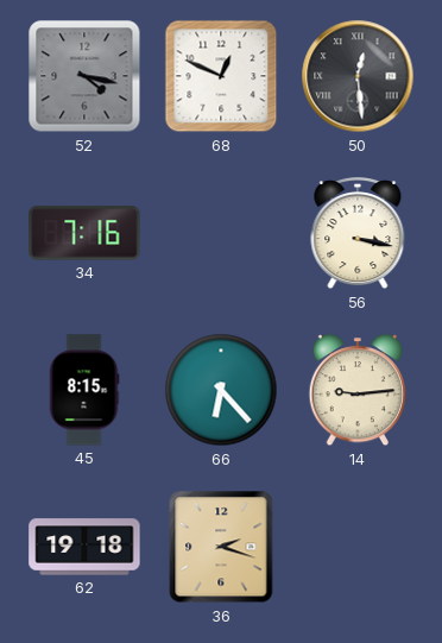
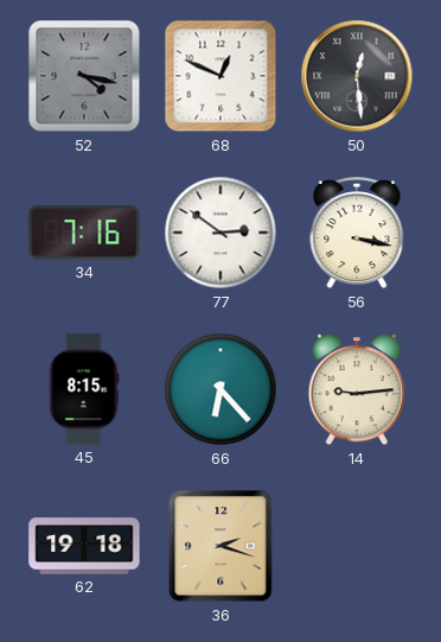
77: none -> 2:51 (220, 233)
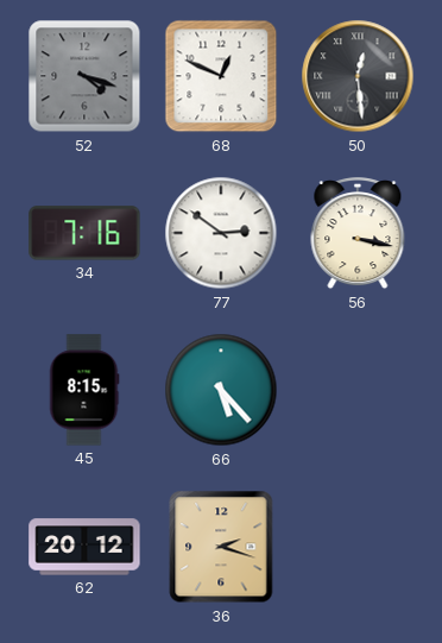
52: 4:17 -> 4:18 (84, 76)
66: 6:23 -> 5:23 (221, 390)
14: 9:14 -> none (357, 390)
62: 19:18 -> 20:12 (84, 547)
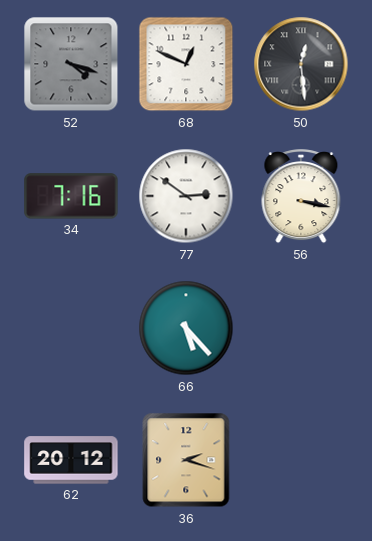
45: 8:15 -> none (84, 390)
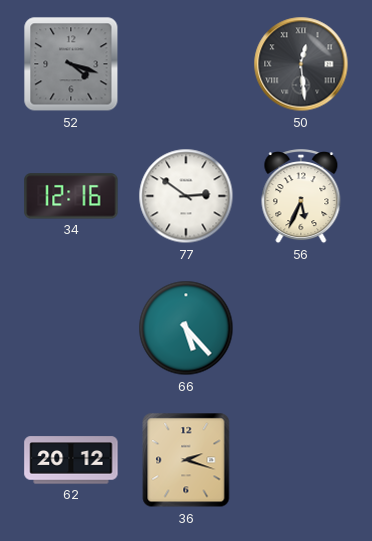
68: 12:49 -> none (186, 64)
34: 7:16 -> 12:16 (71, 196)
56: 3:17 -> 5:34 (301, 197)
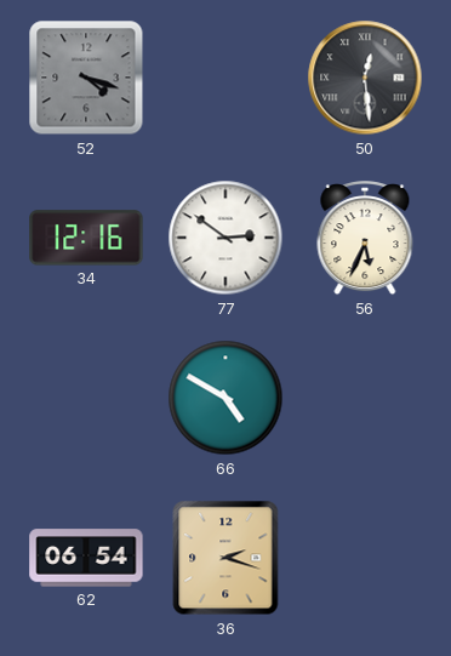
66: 5:23 -> 4:50 (225, 398)
62: 20:12 -> 06:54 (86, 558)
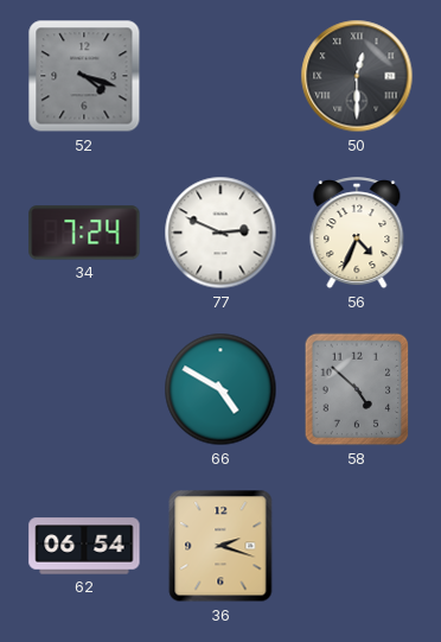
50: 12:29 -> 12:30 (357, 76)
34: 12:16 -> 7:24 (84, 233)
77: 2:51 -> 2:49 (220, 233)
56: 5:34 -> 4:34 (357, 234)
58: none -> 4:52 (357, 389)
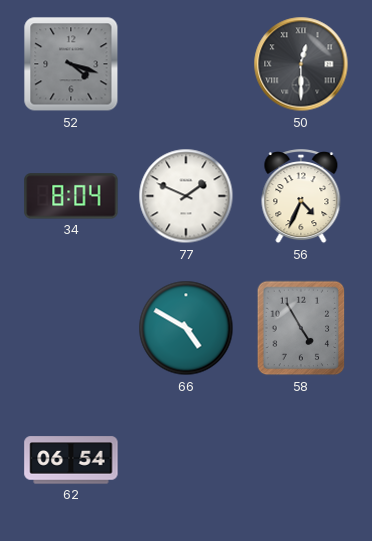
34: 7:24 -> 8:04 (71, 196)
77: 2:49 -> 1:49 (186, 196)
58: 4:52 -> 4:55 (301, 328)
36: 2:18 -> none (220, 546)
